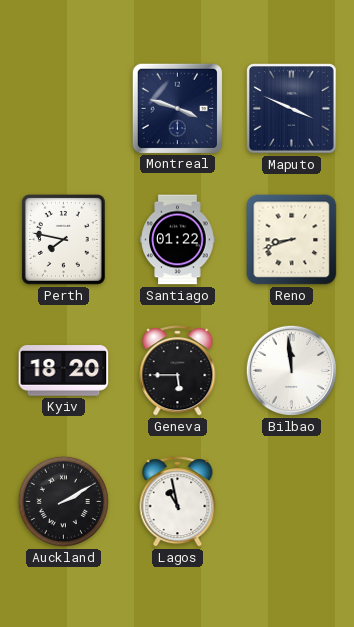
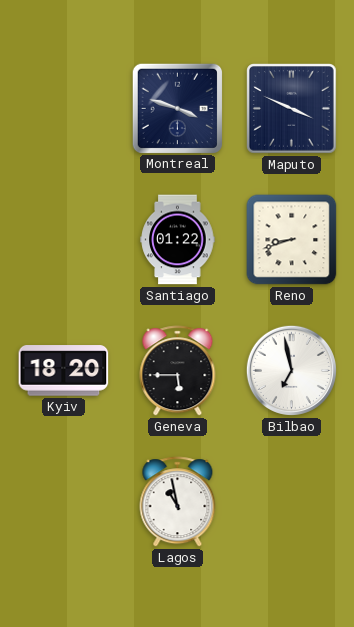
Perth: 7:47 -> none (64, 240)
Bilbao: 11:59 -> 6:58 (291, 370)
Auckland: 2:10 -> none (63, 501)
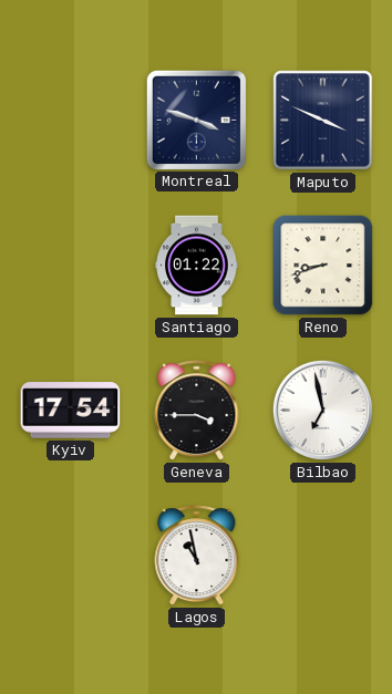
Kyiv: 18:20 -> 17:54 (71, 411)
Geneva: 5:45 -> 3:45 (197, 411)
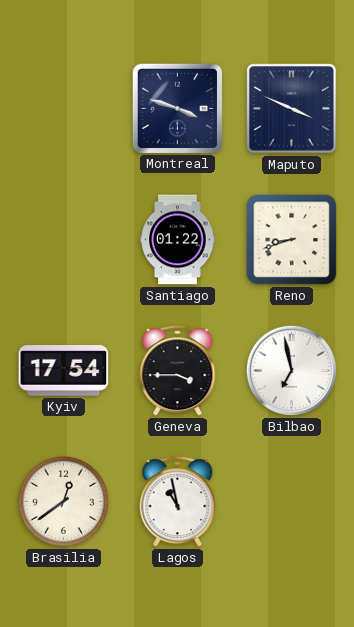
Brasilia: none -> 12:39 (63, 501)
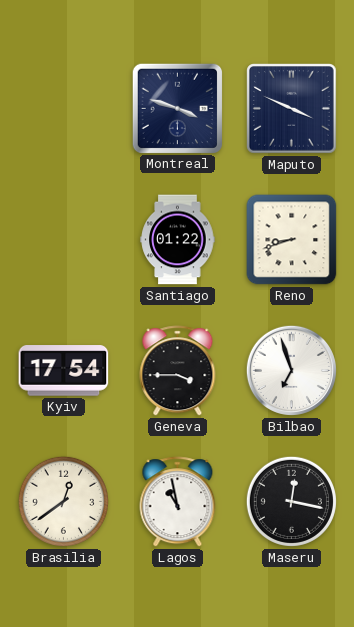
Bilbao: 6:58 -> 6:57 (291, 370)
Maseru: none -> 12:17 (291, 501)
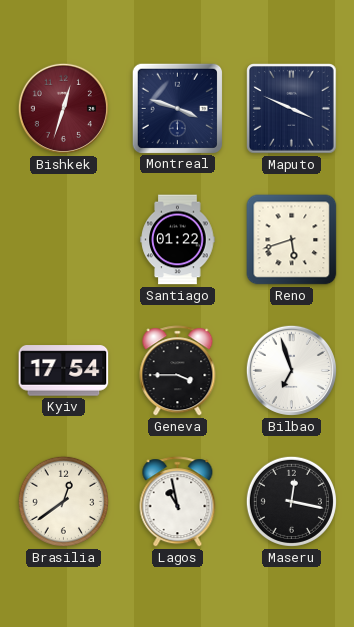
Bishkek: none -> 12:33 (63, 108)
Reno: 8:42 -> 5:42 (292, 240)
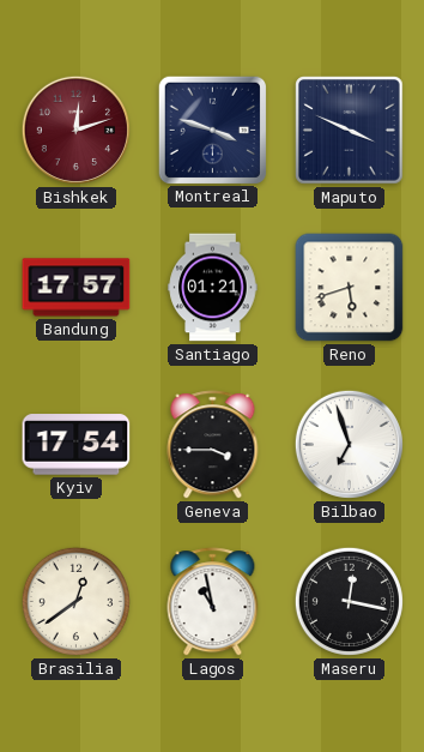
Bishkek: 12:33 -> 12:12 (75, 130)
Bandung: none -> 17:57 (77, 288)
Santiago: 01:22 -> 01:21 (213, 288)
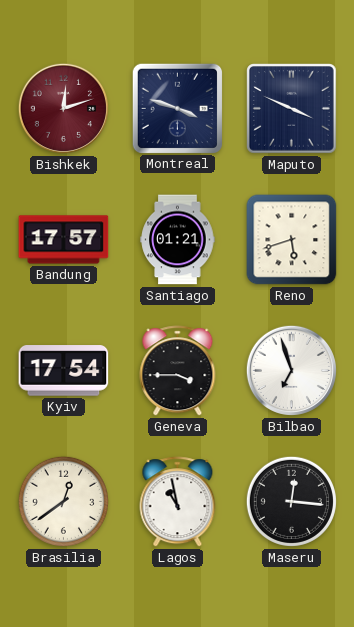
Maseru: 12:17 -> 12:16 (291, 501)
